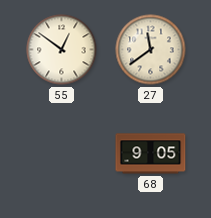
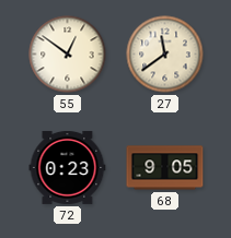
72: none -> 0:23 (68, 167)
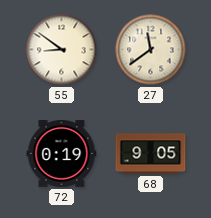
55: 12:51 -> 8:51 (62, 50)
72: 0:23 -> 0:19 (62, 153)
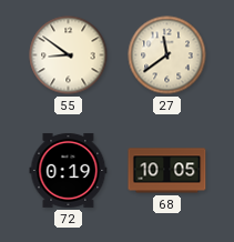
68: 9:05 -> 10:05 (167, 171)
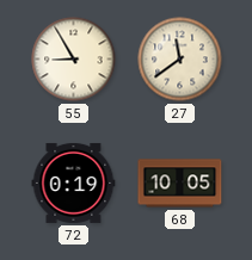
55: 8:51 -> 8:55 (74, 60)
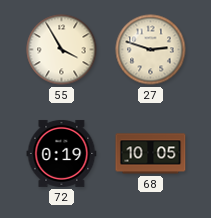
55: 8:55 -> 3:55 (62, 50)
27: 11:39 -> 2:48 (151, 50)
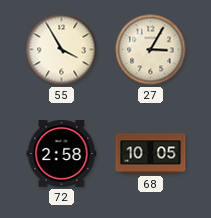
27: 2:48 -> 3:05 (151, 50)
72: 0:19 -> 2:58 (62, 153)
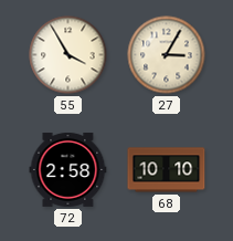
68: 10:05 -> 10:10 (167, 170)
